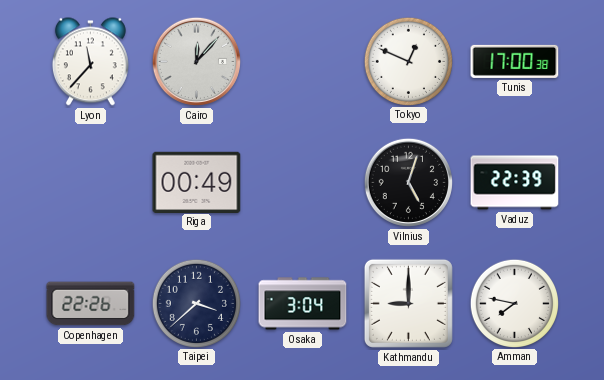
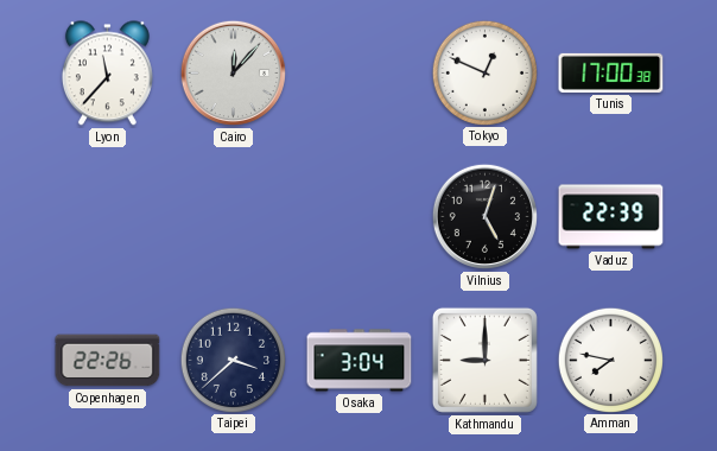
Riga: 00:49 -> none (197, 182)
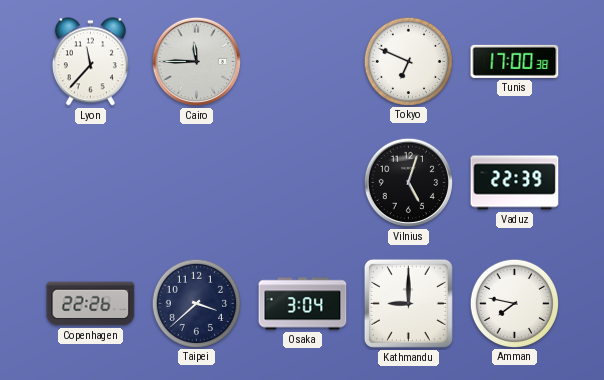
Cairo: 12:07 -> 11:45 (196, 61)
Tokyo: 12:49 -> 6:49 (408, 61)
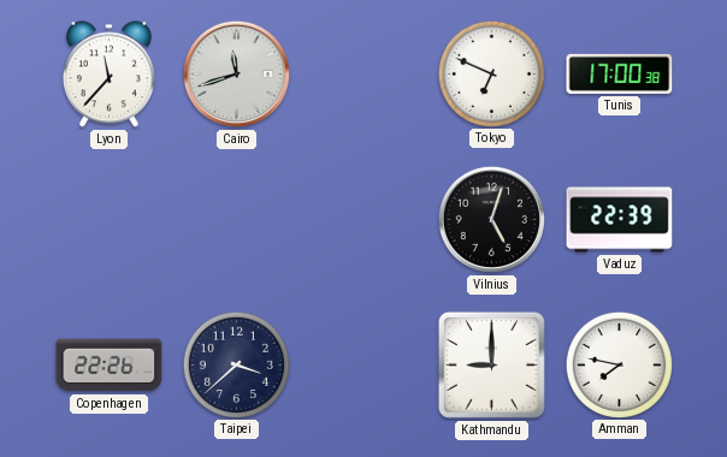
Cairo: 11:45 -> 11:42 (236, 73)
Osaka: 3:04 -> none (303, 304)
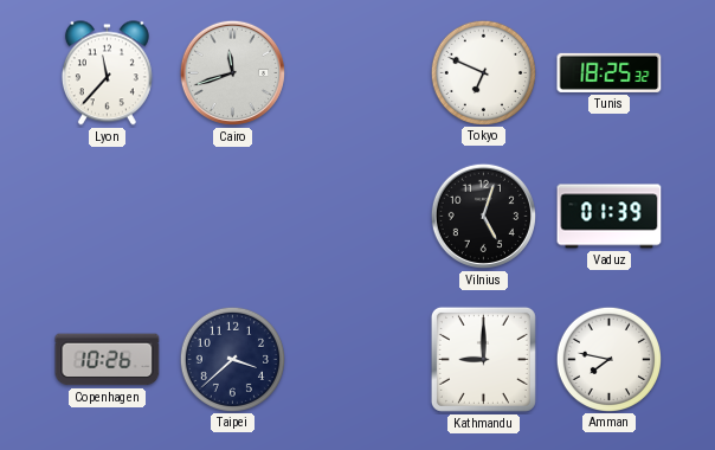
Tunis: 17:00 -> 18:25 (610, 72)
Vaduz: 22:39 -> 01:39 (610, 217)
Copenhagen: 22:26 -> 10:26 (108, 360)
